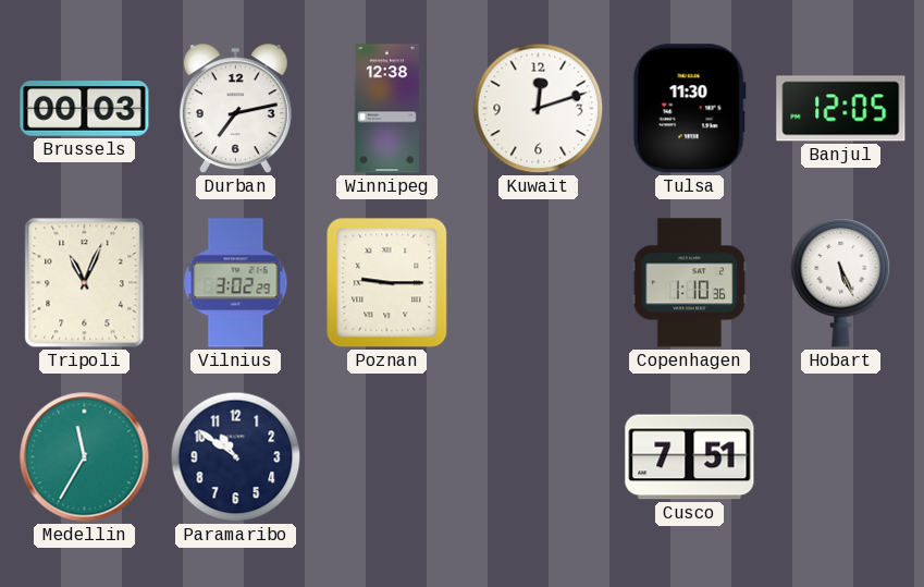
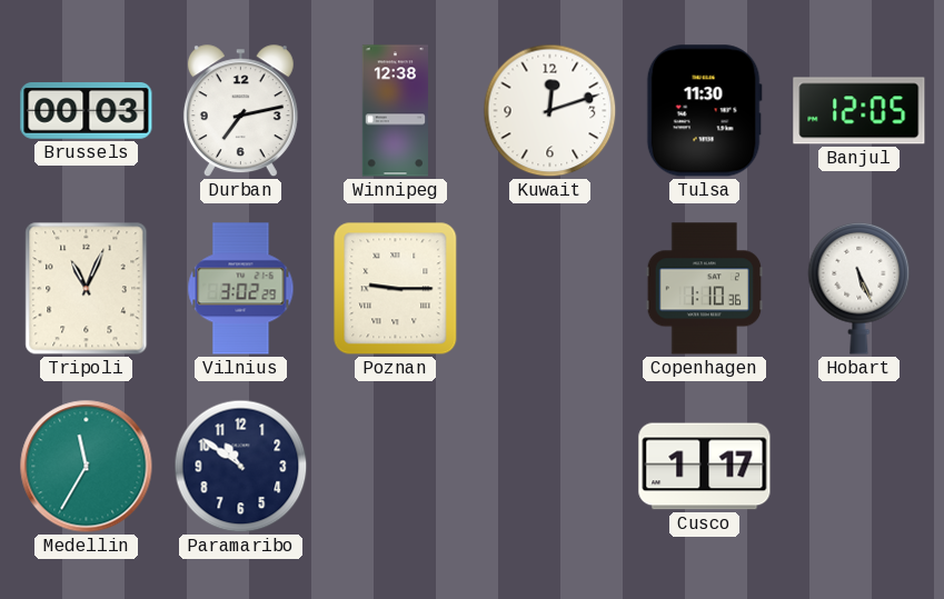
Cusco: 7:51 -> 1:17 (705, 467)
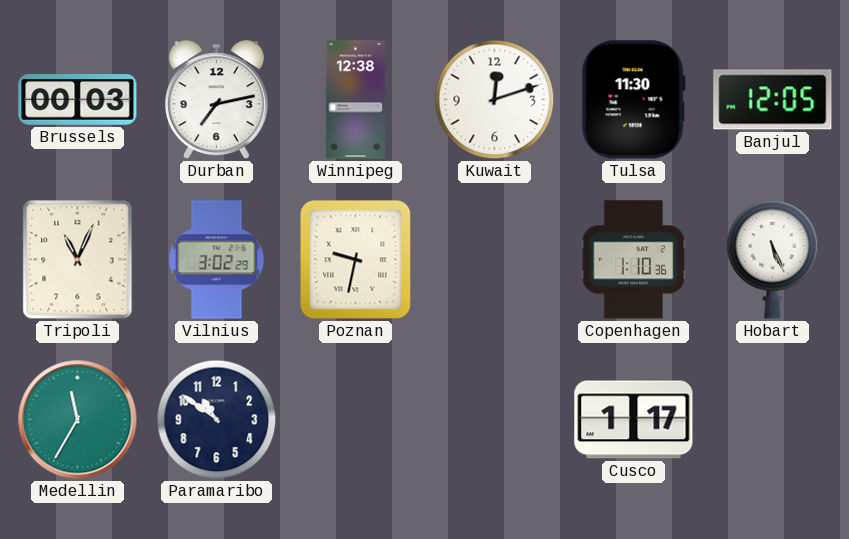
Poznan: 9:15 -> 9:32 (356, 260)
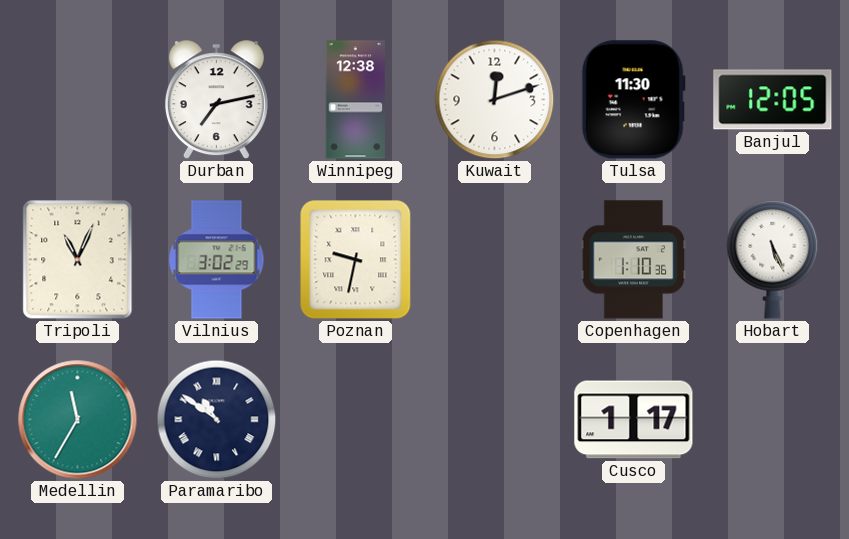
Brussels: 00:03 -> none (78, 100)
Paramaribo numerals: Arabic -> Roman (217, 420)
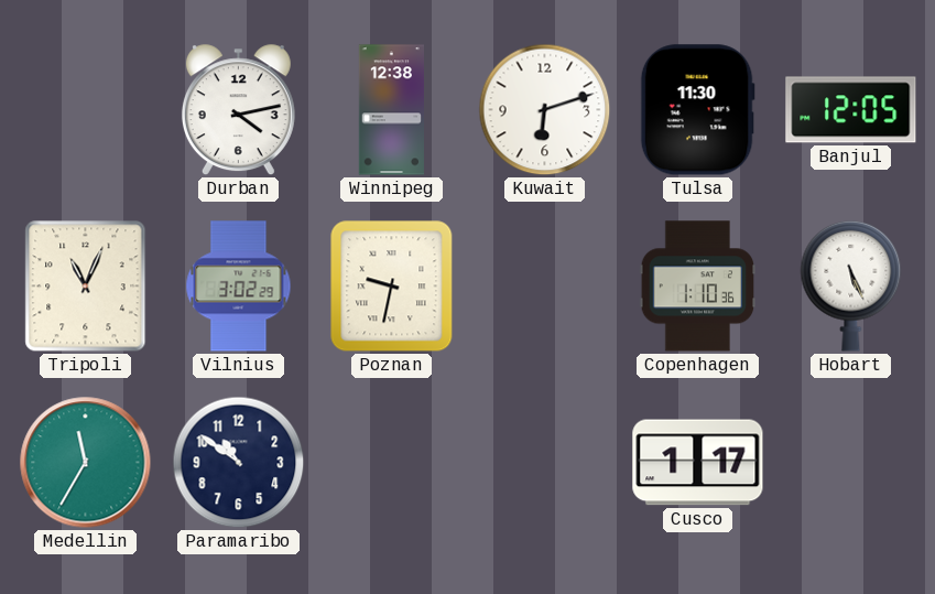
Durban: 7:13 -> 4:13 (238, 110)
Kuwait: 12:12 -> 6:12 (545, 110)
Paramaribo numerals: Roman -> Arabic (239, 463)
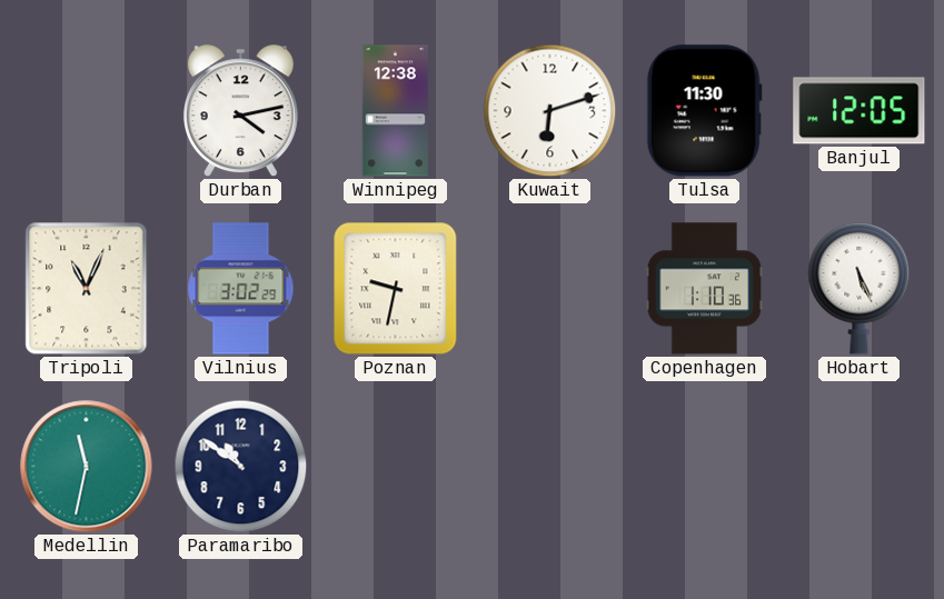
Medellin: 11:35 -> 11:32 (87, 467)
Cusco: 1:17 -> none (698, 463)
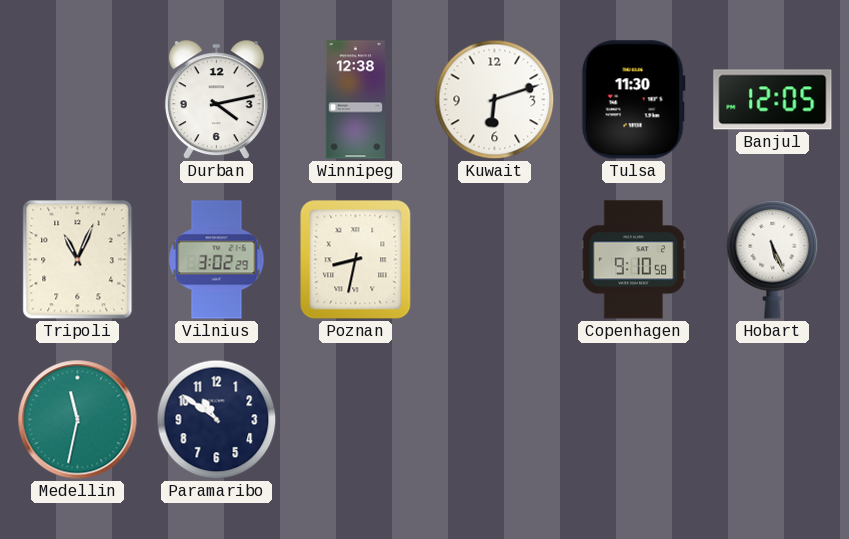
Poznan: 9:32 -> 8:32 (356, 260)
Copenhagen: 1:10 -> 9:10 (634, 260)
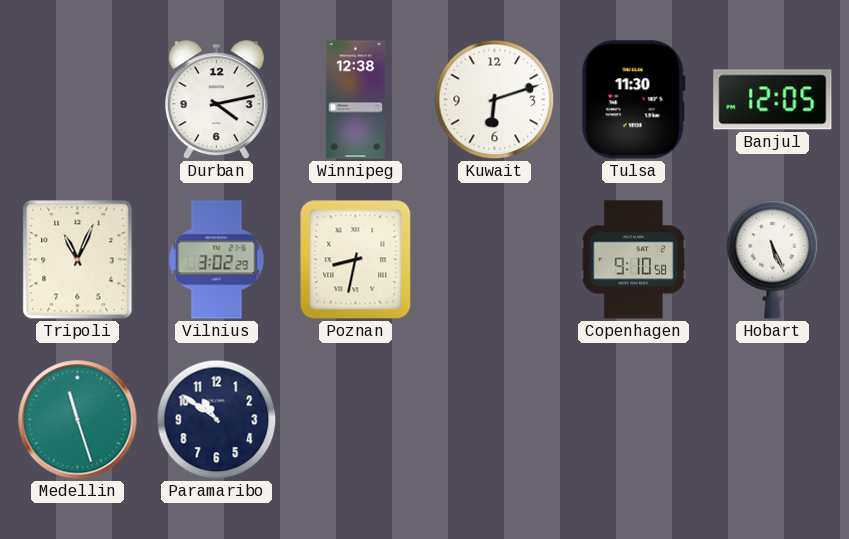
Medellin: 11:32 -> 11:27 (78, 420)
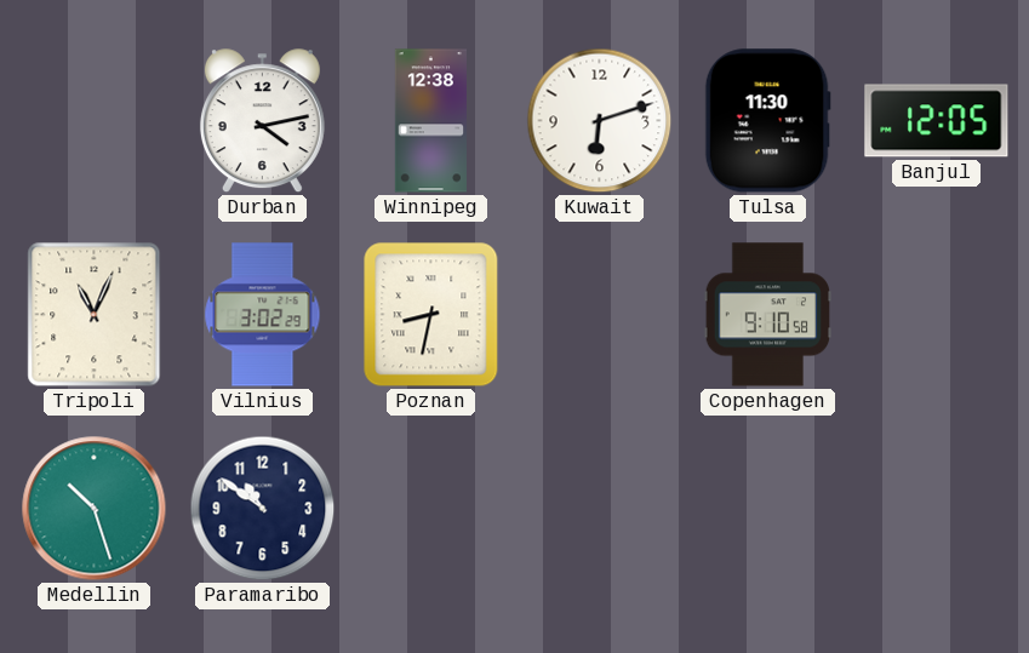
Hobart: 5:26 -> none (773, 259)
Medellin: 11:27 -> 10:27 (95, 509)
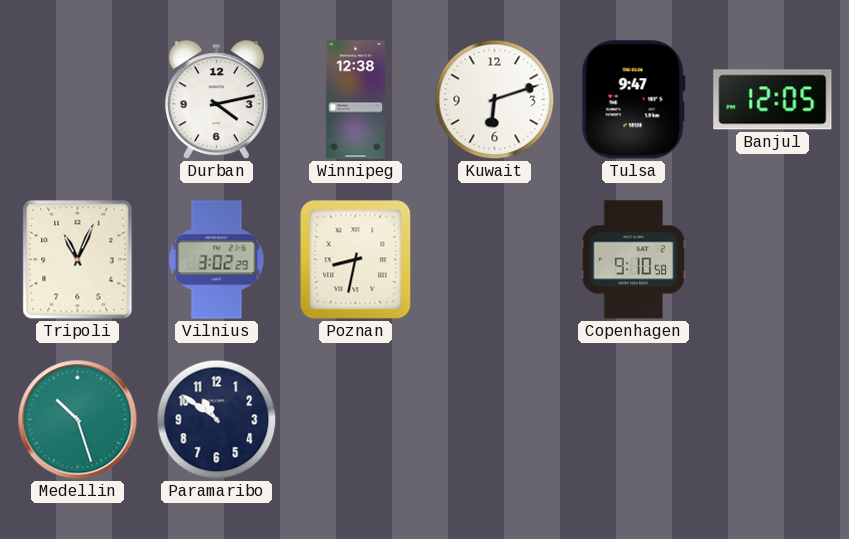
Tulsa: 11:30 -> 9:47 (633, 100)
